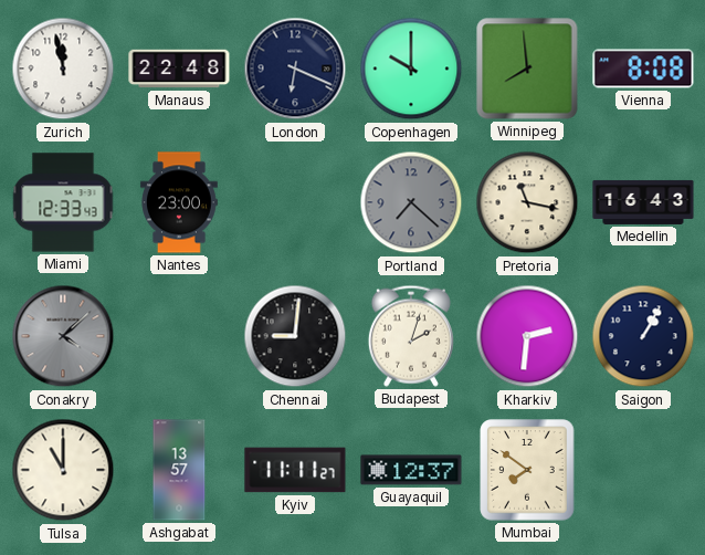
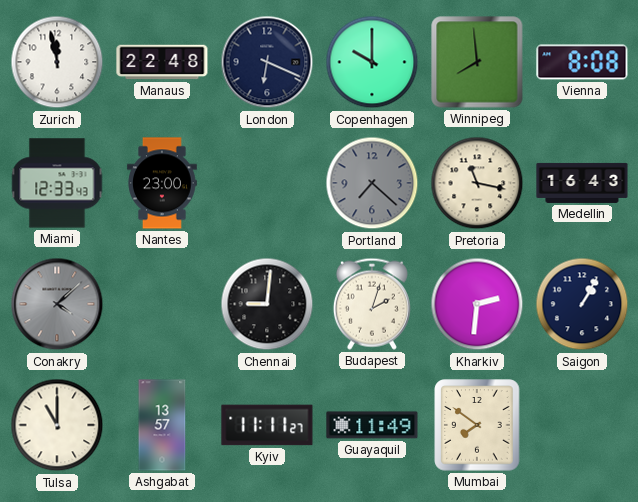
Guayaquil: 12:37 -> 11:49 (372, 425)
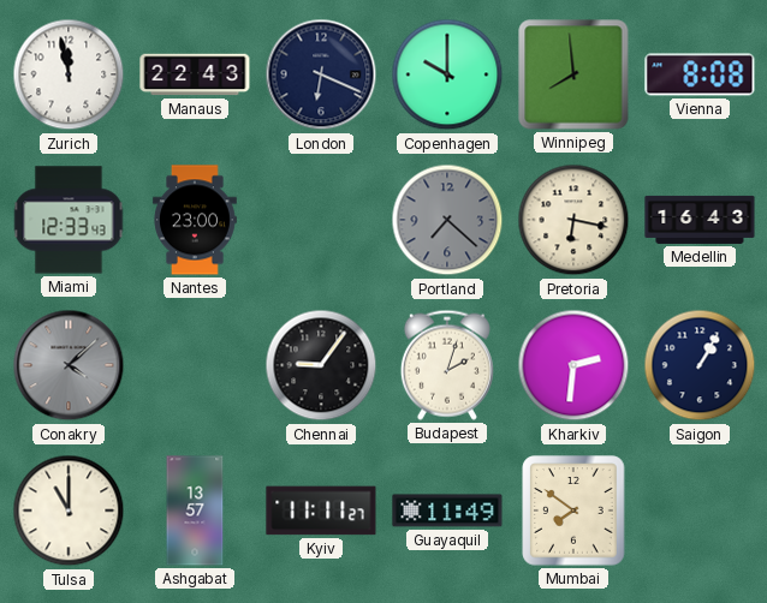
Manaus: 22:48 -> 22:43 (195, 74)
Pretoria: 11:17 -> 6:17 (573, 220)
Chennai: 9:01 -> 9:06 (321, 365)
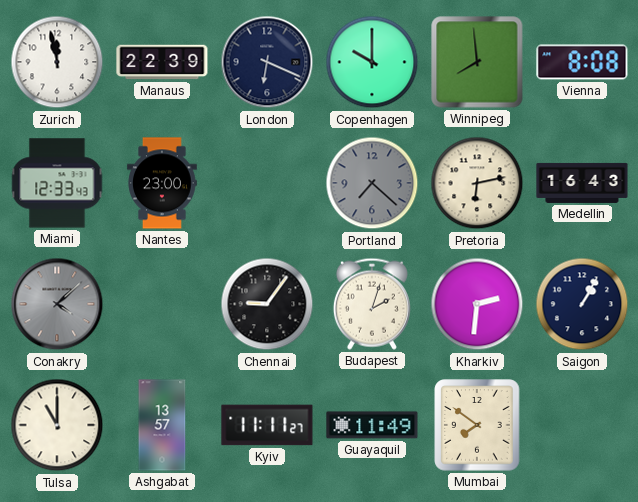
Manaus: 22:43 -> 22:39 (162, 62)
Pretoria: 6:17 -> 6:13 (477, 183)
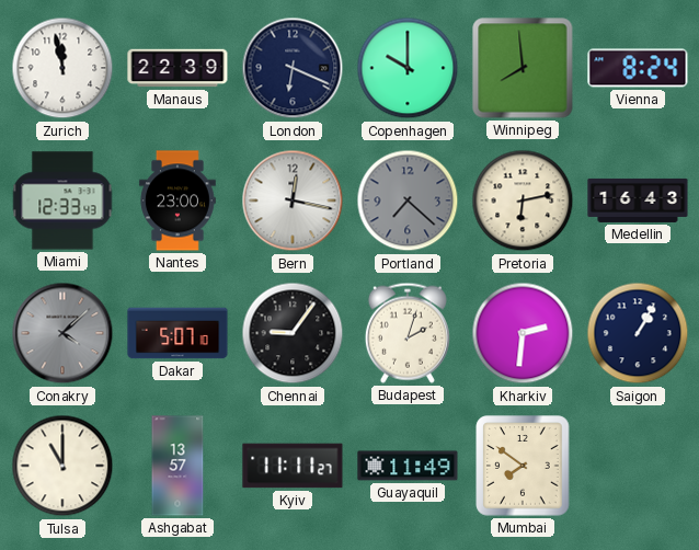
Vienna: 8:08 -> 8:24 (638, 68)
Bern: none -> 12:17 (293, 200)
Dakar: none -> 5:07 (177, 333)
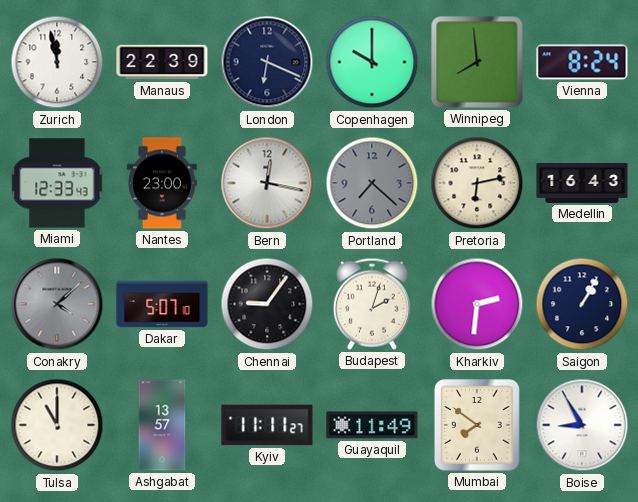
Boise: none -> 8:55 (582, 425)
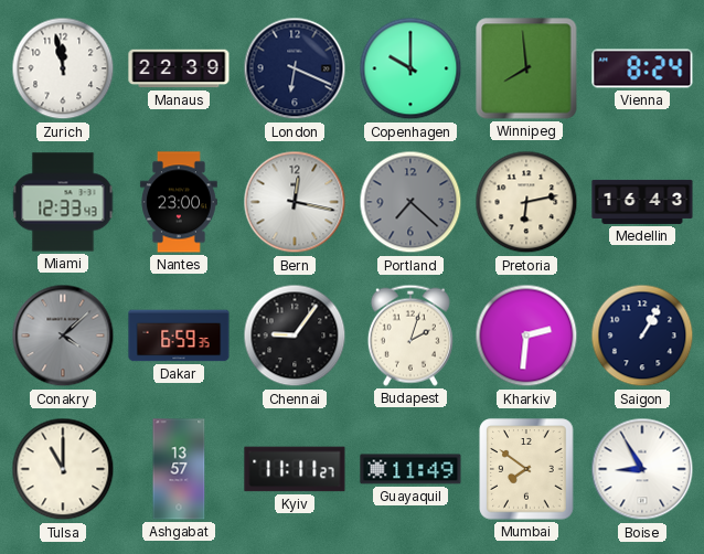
Dakar: 5:07 -> 6:59 (179, 335)
